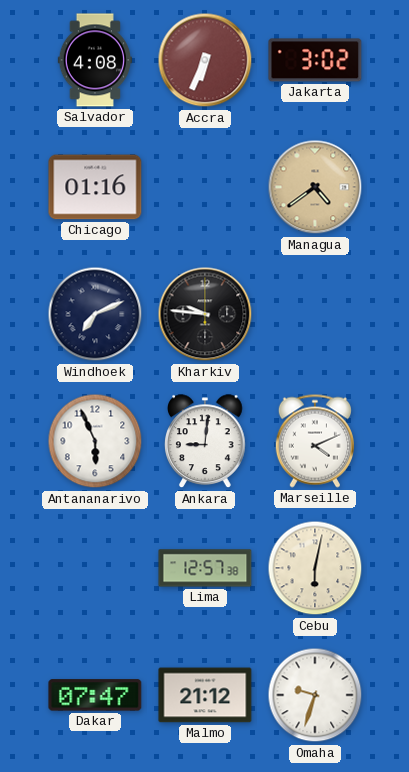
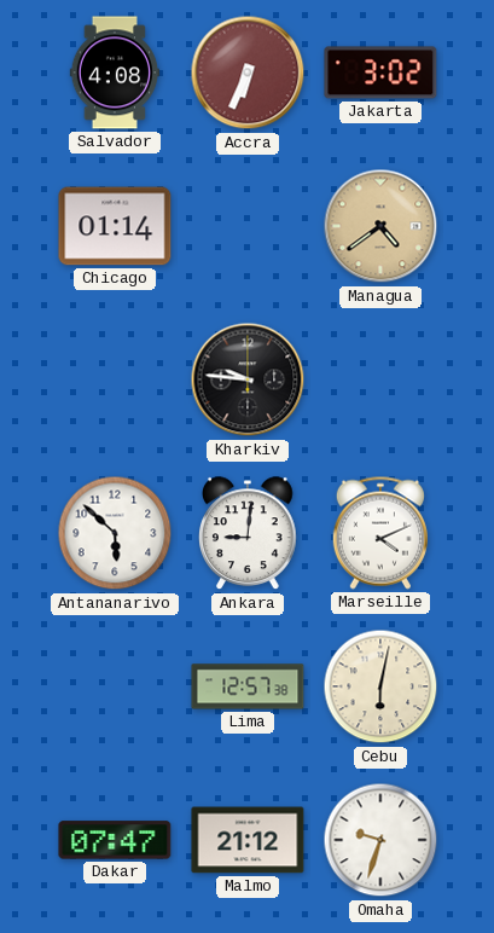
Chicago: 01:16 -> 01:14 (115, 226)
Windhoek: 7:11 -> none (95, 314)
Antananarivo: 5:56 -> 5:52 (115, 533)
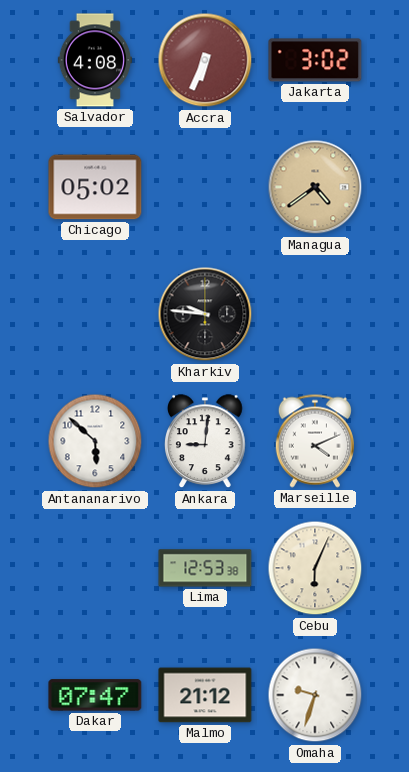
Chicago: 01:14 -> 05:02 (95, 187)
Lima: 12:57 -> 12:53 (205, 568)
Cebu: 6:02 -> 6:04 (315, 568)
